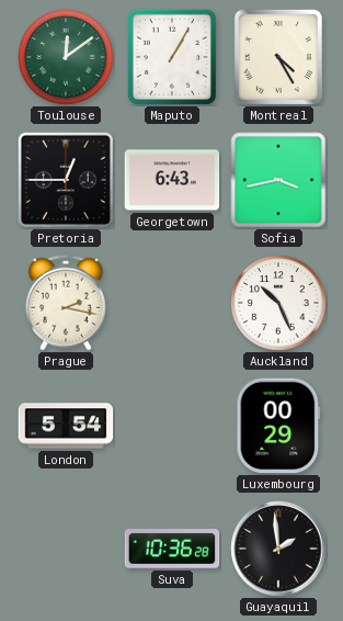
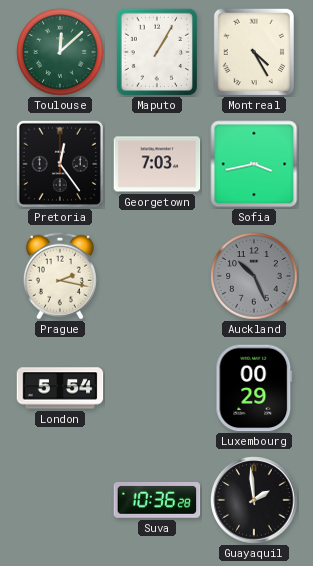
Toulouse: 12:09 -> 12:08 (60, 52)
Pretoria: 12:45 -> 12:24 (60, 164)
Georgetown: 6:43 -> 7:03 (157, 164)
Auckland dial: white -> grey (254, 276)
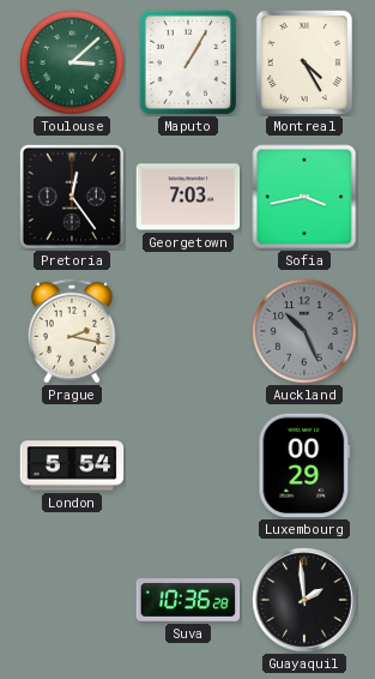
Toulouse: 12:08 -> 3:08 (72, 62)
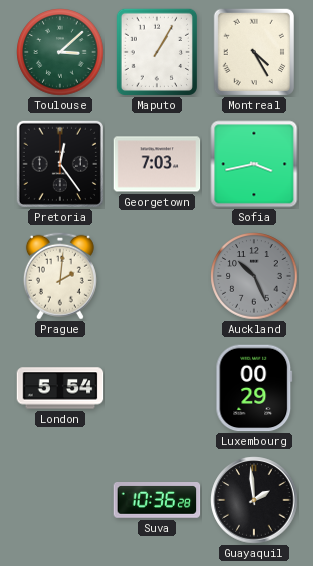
Prague: 2:17 -> 2:01 (60, 276)
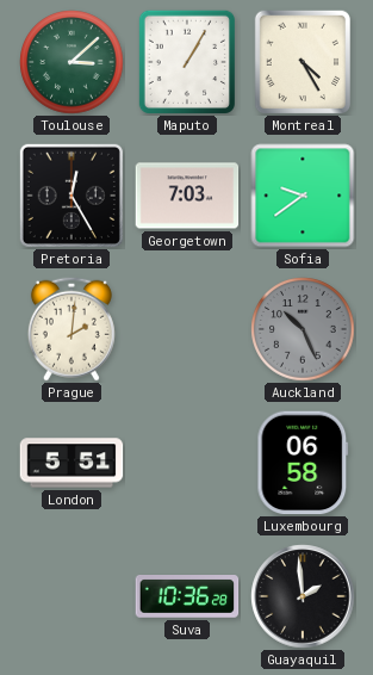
Pretoria: 12:24 -> 12:25 (72, 196)
Sofia: 3:43 -> 9:39 (303, 196)
London: 5:54 -> 5:51 (72, 463)
Luxembourg: 00:29 -> 06:58 (303, 463)
